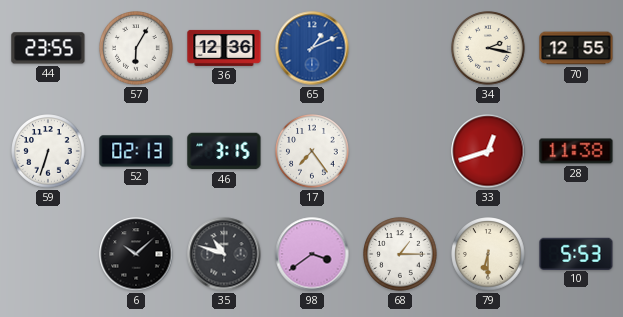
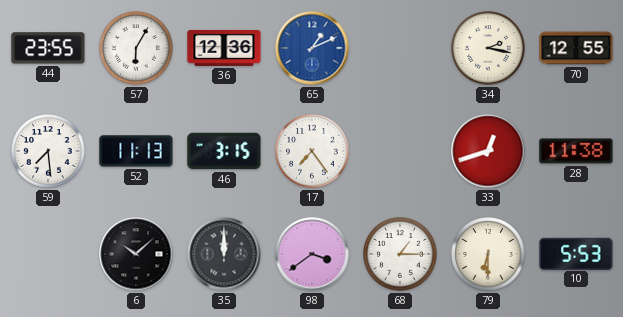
59: 6:33 -> 7:29 (48, 151)
52: 02:13 -> 11:13 (136, 151)
35: 10:48 -> 12:00 (224, 254)
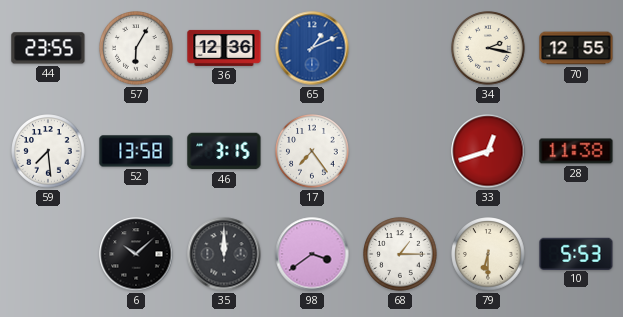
52: 11:13 -> 13:58 (136, 151)
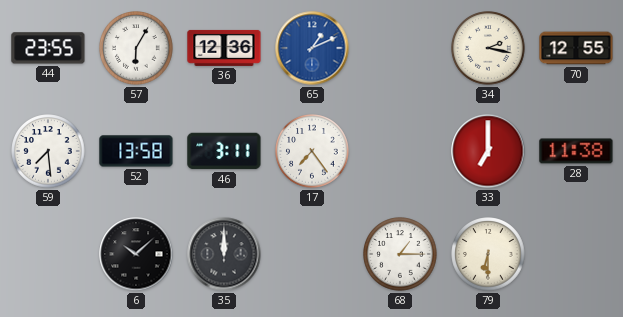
46: 3:15 -> 3:11 (224, 151)
33: 12:42 -> 7:00 (488, 151)
98: 3:39 -> none (312, 254)
10: 5:53 -> none (576, 253)
